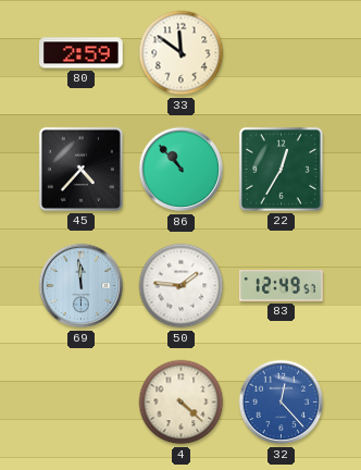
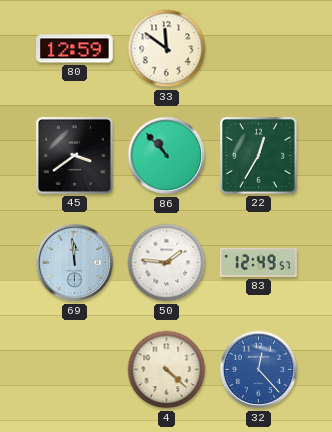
80: 2:59 -> 12:59 (75, 49)
45: 4:37 -> 3:39 (74, 155)
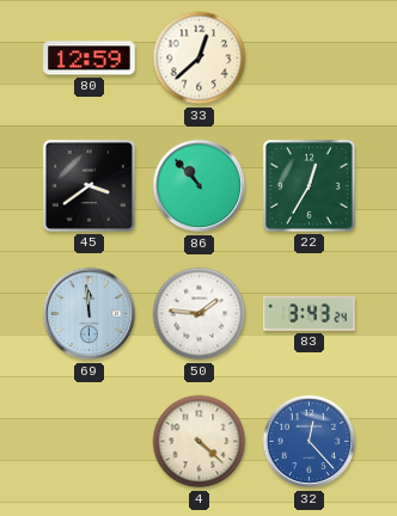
33: 11:51 -> 12:38 (200, 59)
83: 12:49 -> 3:43 (310, 314)
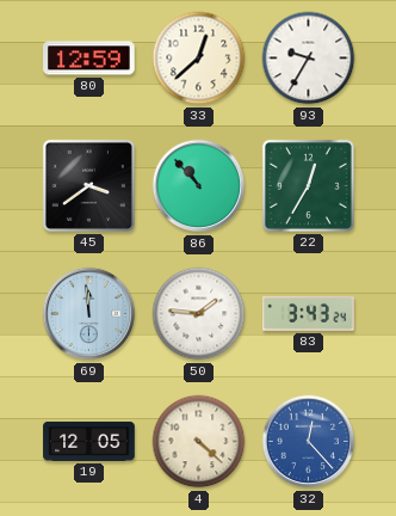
93: none -> 9:35 (309, 59)
19: none -> 12:05 (89, 441)
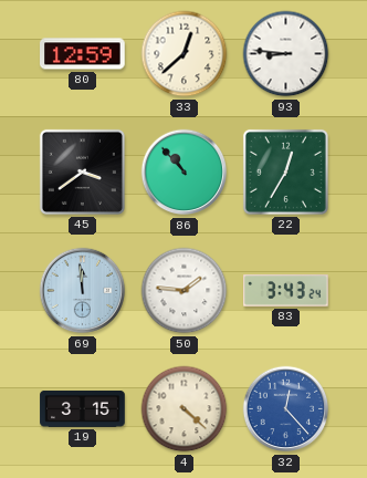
93: 9:35 -> 8:46 (286, 54)
19: 12:05 -> 3:15 (83, 408)
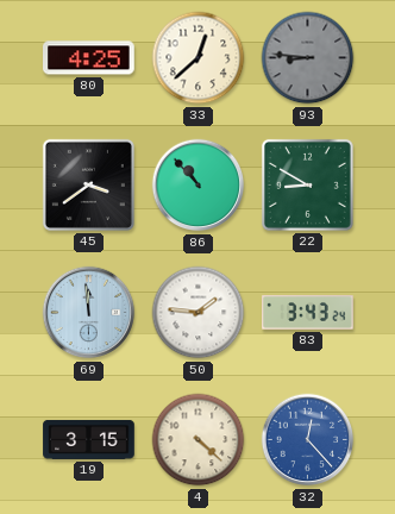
80: 12:59 -> 4:25 (89, 58)
93 dial: white -> grey (308, 58)
22: 12:35 -> 8:50 (307, 184)
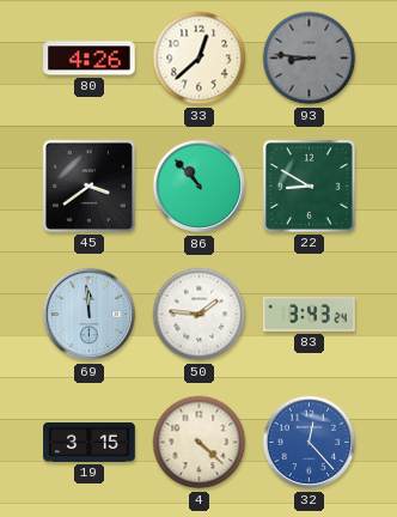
80: 4:25 -> 4:26 (90, 59)
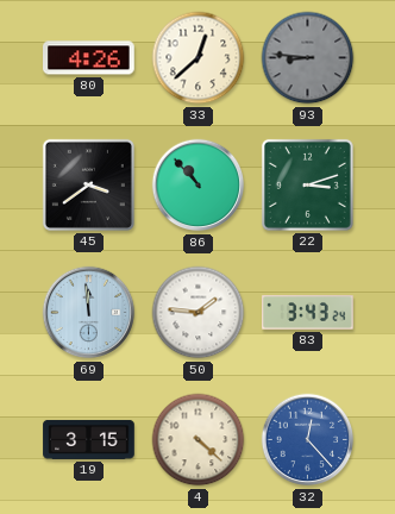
22: 8:50 -> 3:12 (307, 184)
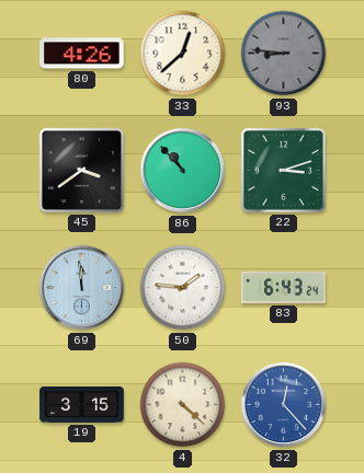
83: 3:43 -> 6:43 (284, 288)
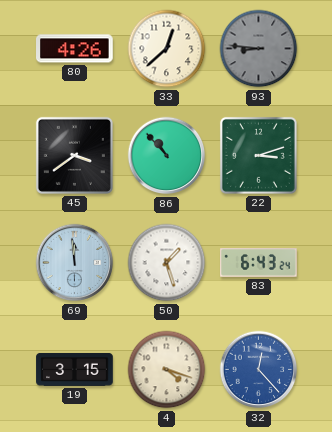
50: 1:46 -> 1:27 (167, 263)
4: 4:22 -> 4:18 (167, 370)
